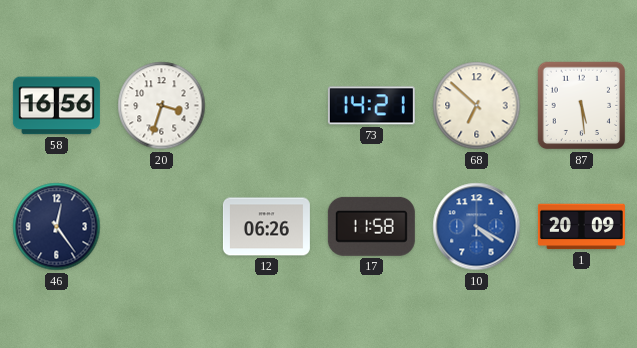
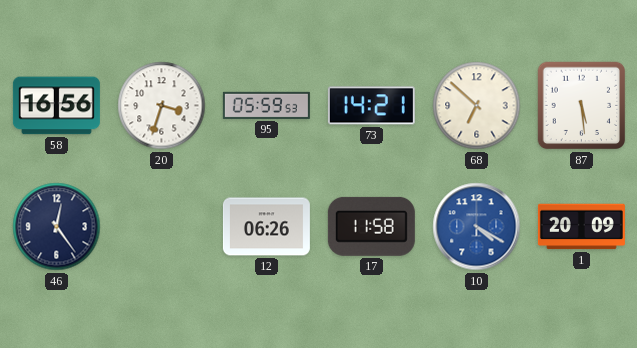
95: none -> 05:59 (266, 105)
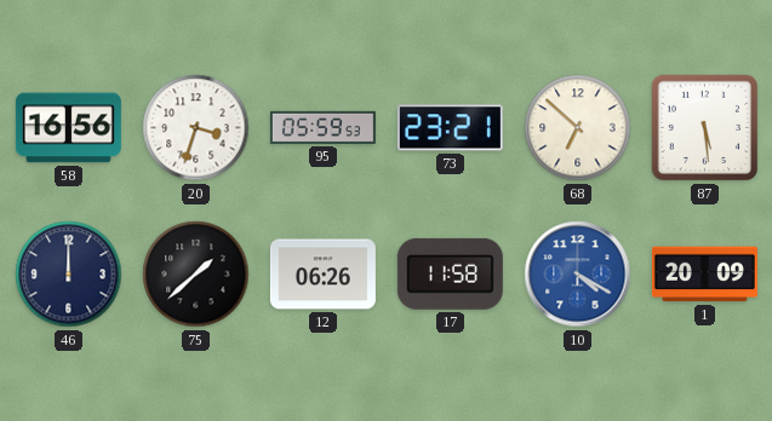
73: 14:21 -> 23:21 (450, 128)
46: 12:24 -> 12:00 (69, 275)
75: none -> 1:38 (196, 275)
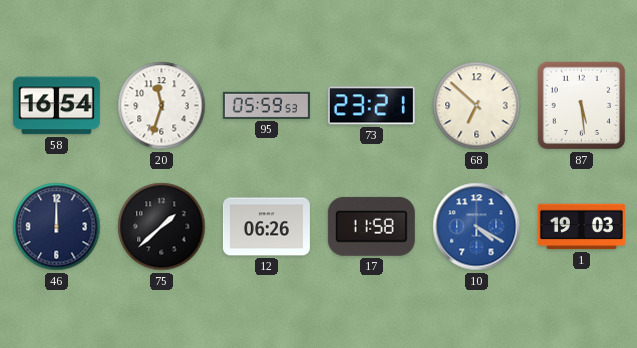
58: 16:56 -> 16:54 (56, 106)
20: 3:33 -> 11:33 (162, 106)
1: 20:09 -> 19:03 (581, 227)
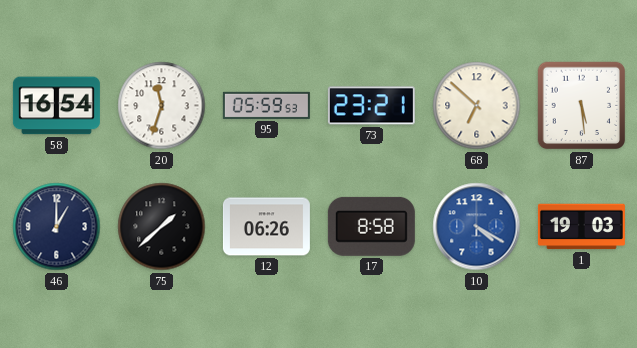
46: 12:00 -> 1:00 (57, 227)
17: 11:58 -> 8:58 (371, 226)
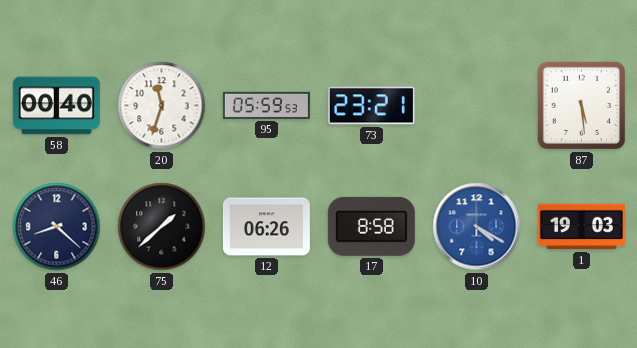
58: 16:54 -> 00:40 (56, 106)
68: 6:52 -> none (477, 106)
46: 1:00 -> 8:22 (57, 227)
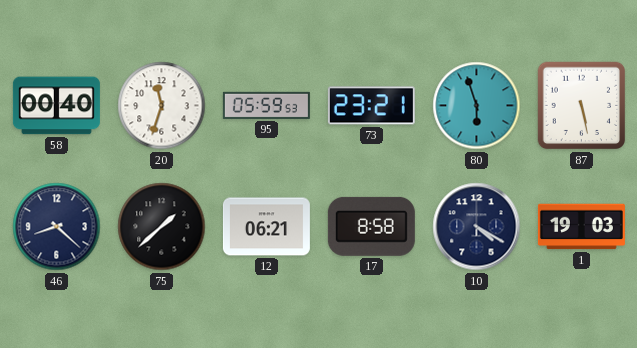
80: none -> 5:57 (477, 106)
87: 5:29 -> 5:28 (582, 106)
12: 06:26 -> 06:21 (266, 227)
10 dial: blue -> navy (477, 227)
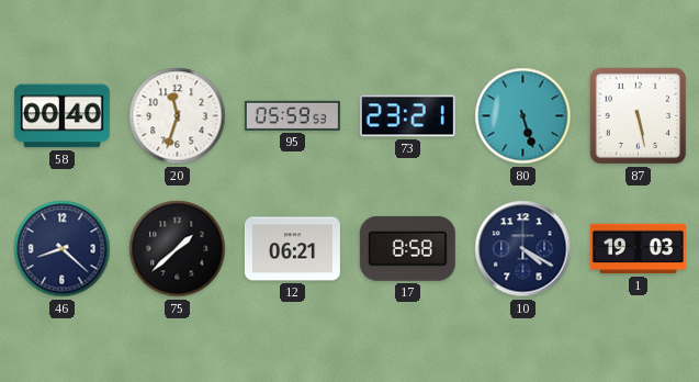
80: 5:57 -> 5:27 (523, 116)
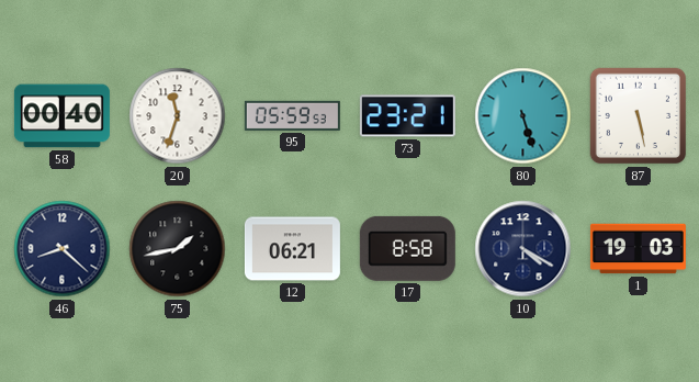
75: 1:38 -> 1:43 (178, 249)
